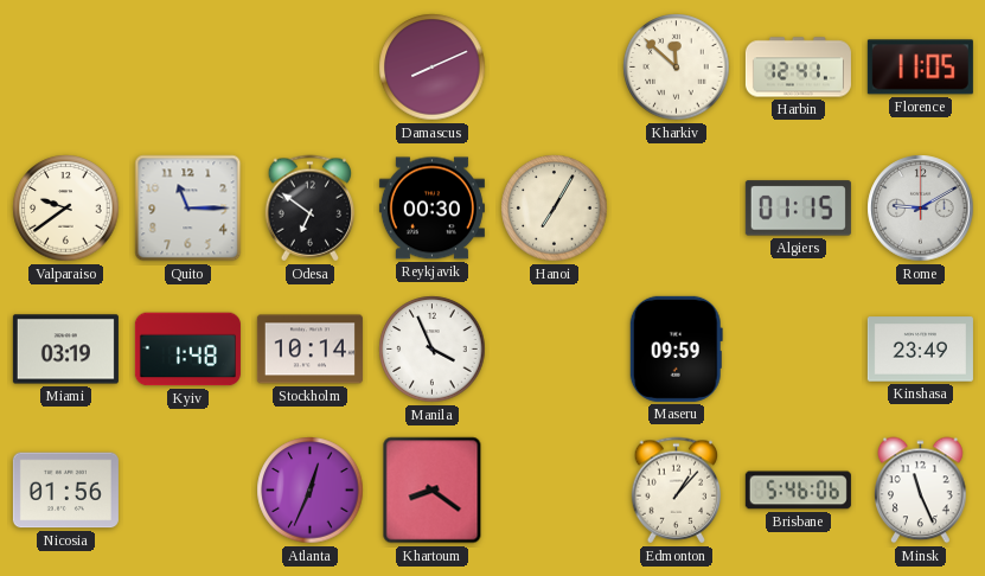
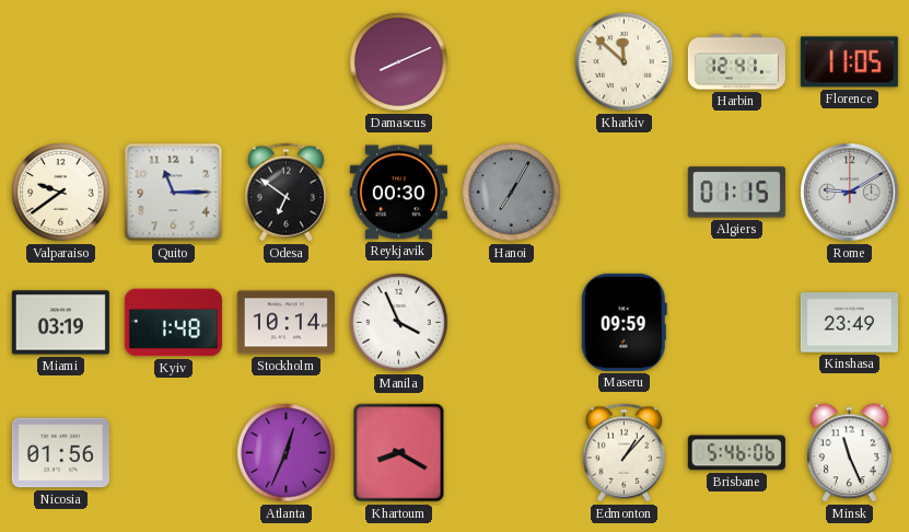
Hanoi dial: cream -> grey (512, 193)
Khartoum: 8:21 -> 8:20 (399, 453)
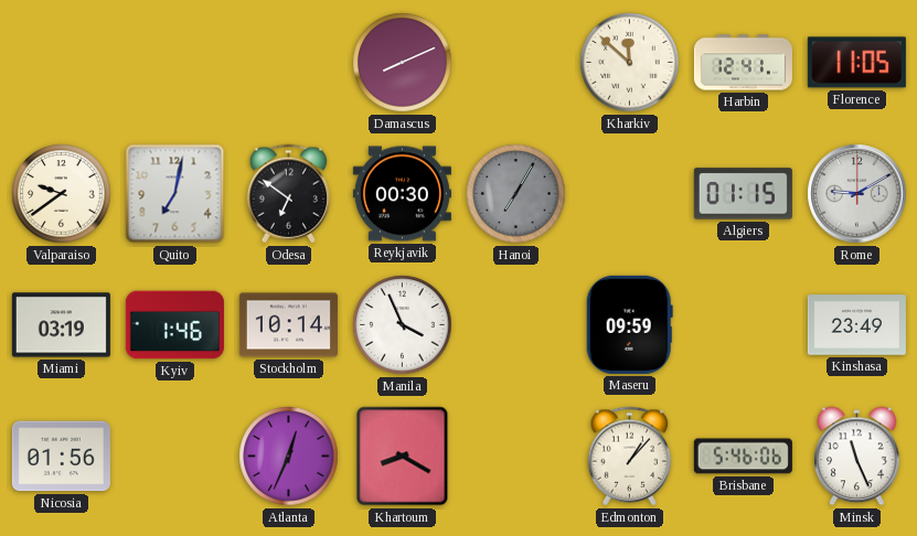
Quito: 11:15 -> 7:02 (175, 194)
Kyiv: 1:48 -> 1:46 (174, 325)
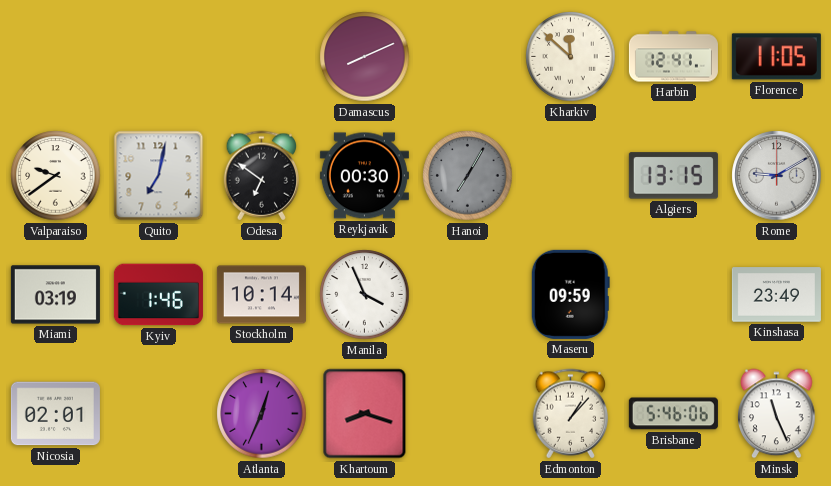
Algiers: 01:15 -> 13:15 (673, 176)
Nicosia: 01:56 -> 02:01 (55, 414)
Khartoum: 8:20 -> 8:18 (365, 414)
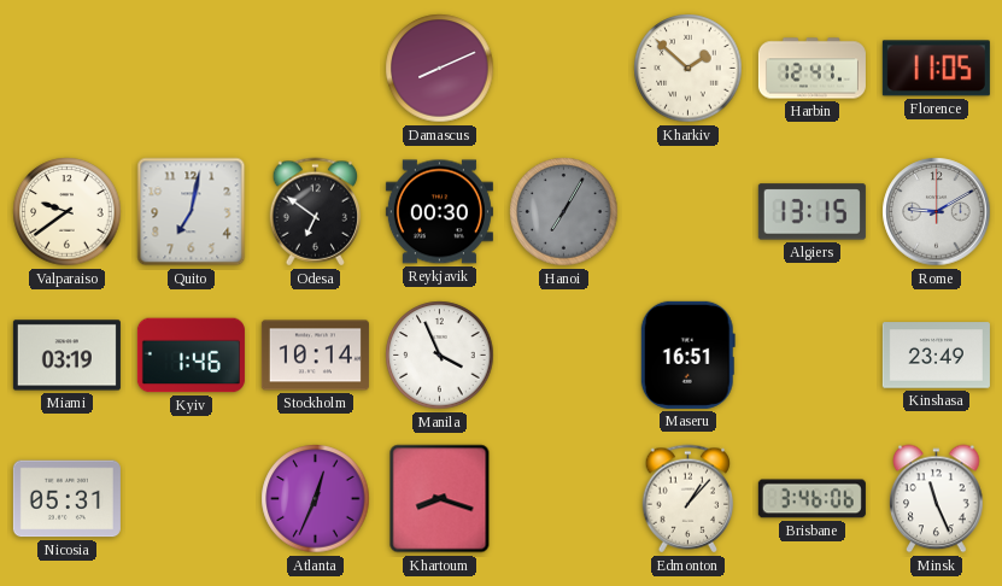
Kharkiv: 11:52 -> 1:52 (688, 69)
Maseru: 09:59 -> 16:51 (687, 354)
Nicosia: 02:01 -> 05:31 (66, 499)
Brisbane: 5:46 -> 3:46 (811, 499)
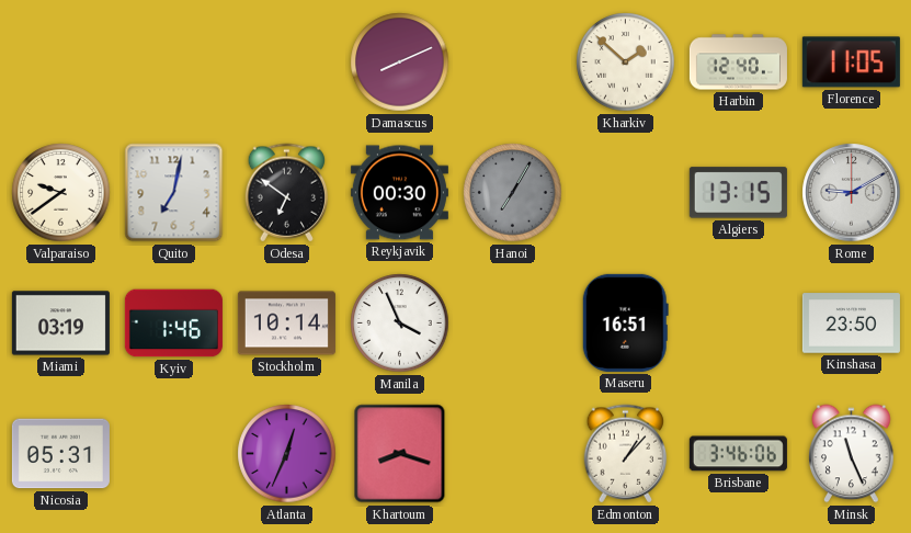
Harbin: 12:41 -> 12:40 (738, 63)
Kinshasa: 23:49 -> 23:50 (851, 324)
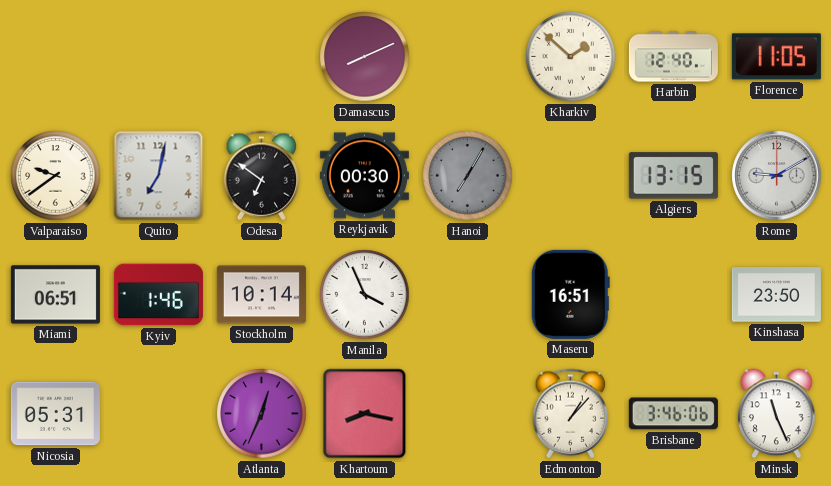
Miami: 03:19 -> 06:51 (55, 295)
Khartoum: 8:18 -> 8:17 (365, 414)
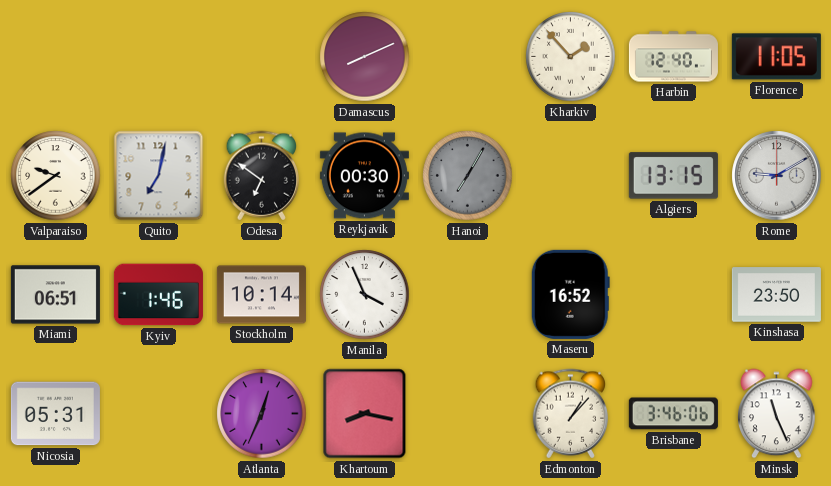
Kharkiv: 1:52 -> 1:53 (571, 57)
Maseru: 16:51 -> 16:52 (570, 294)
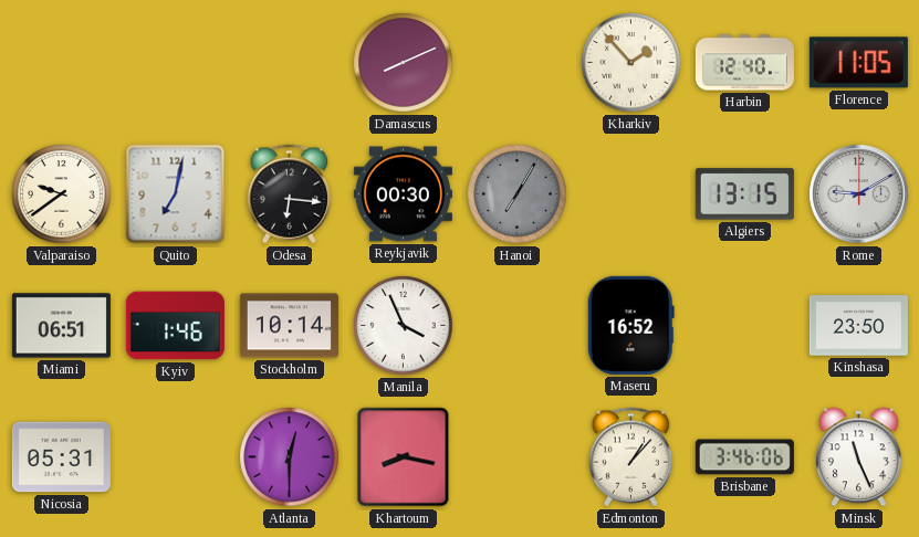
Odesa: 6:51 -> 6:16 (290, 194)
Atlanta: 12:34 -> 12:30 (290, 457)
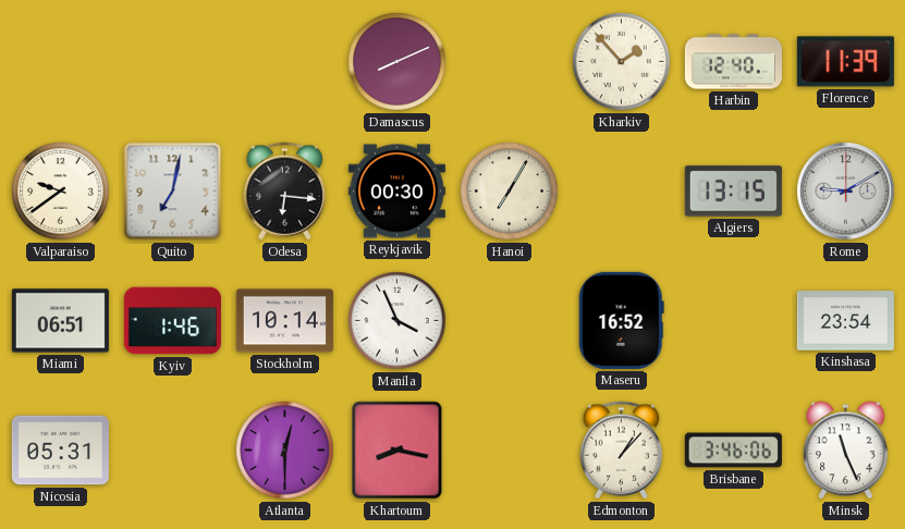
Florence: 11:05 -> 11:39 (845, 62)
Hanoi dial: grey -> cream (510, 192)
Kinshasa: 23:50 -> 23:54 (845, 321)
